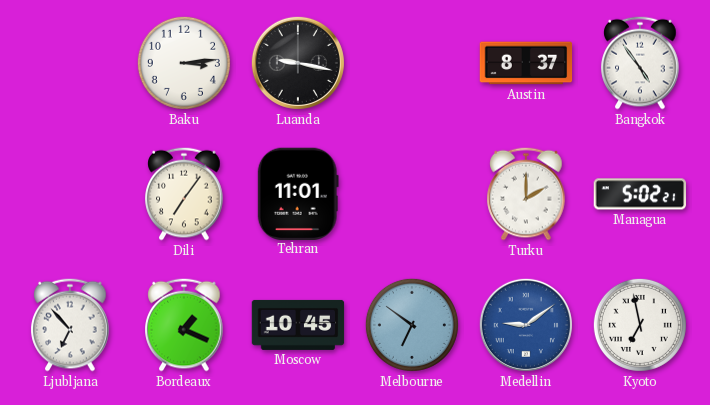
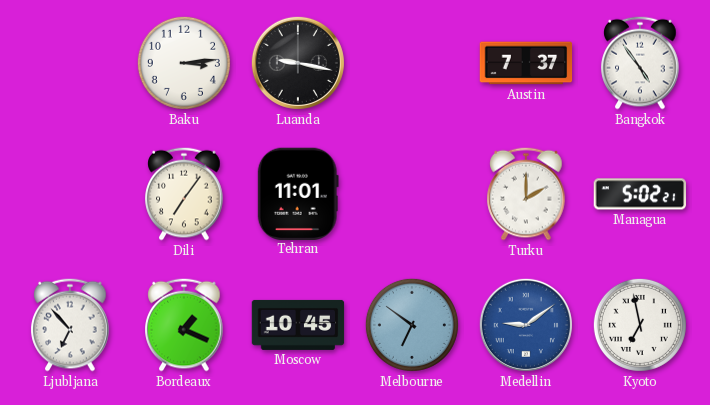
Austin: 8:37 -> 7:37 (526, 63)
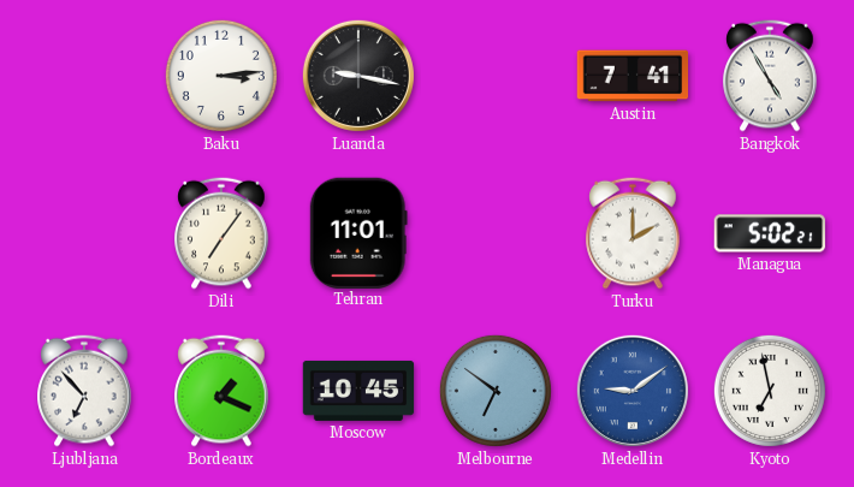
Austin: 7:37 -> 7:41 (633, 76)
Bangkok: 4:54 -> 4:55 (770, 76)
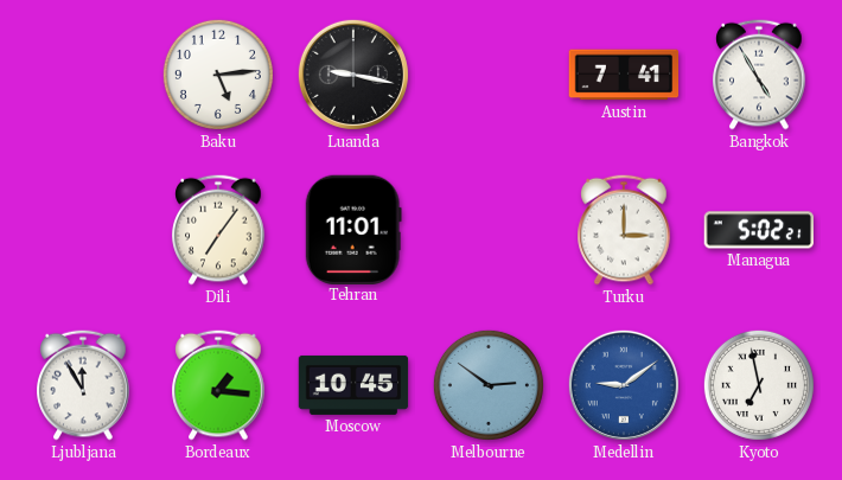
Baku: 3:14 -> 5:14 (218, 75)
Turku: 2:00 -> 3:00 (624, 230)
Ljubljana: 6:53 -> 11:55 (83, 385)
Bordeaux: 1:19 -> 1:16 (218, 385)
Melbourne: 6:51 -> 2:51 (489, 385)
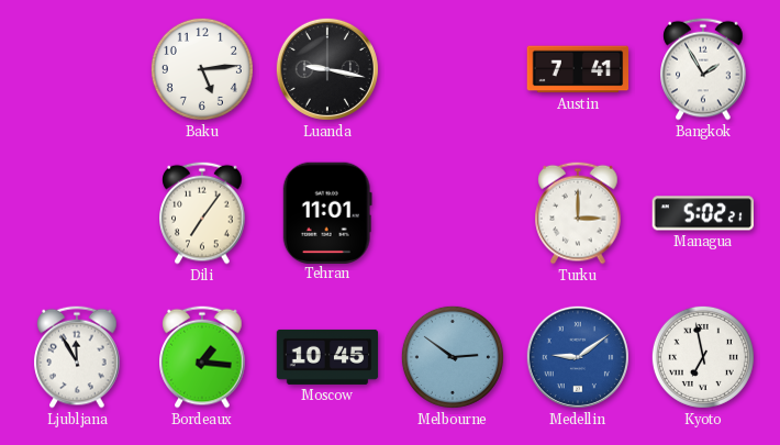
Bangkok: 4:55 -> 1:55 (703, 69)
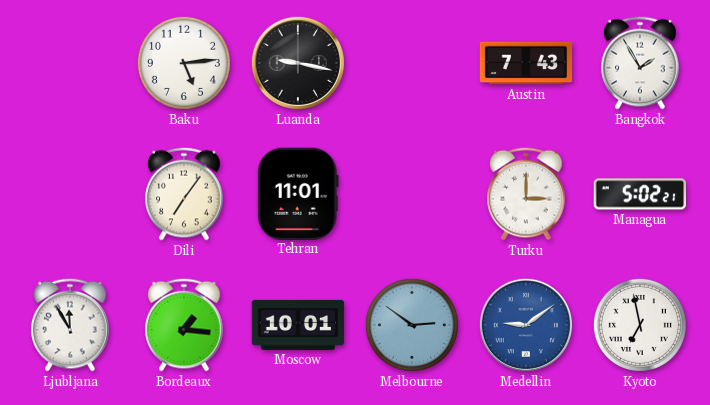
Austin: 7:41 -> 7:43 (526, 63)
Moscow: 10:45 -> 10:01 (298, 325)
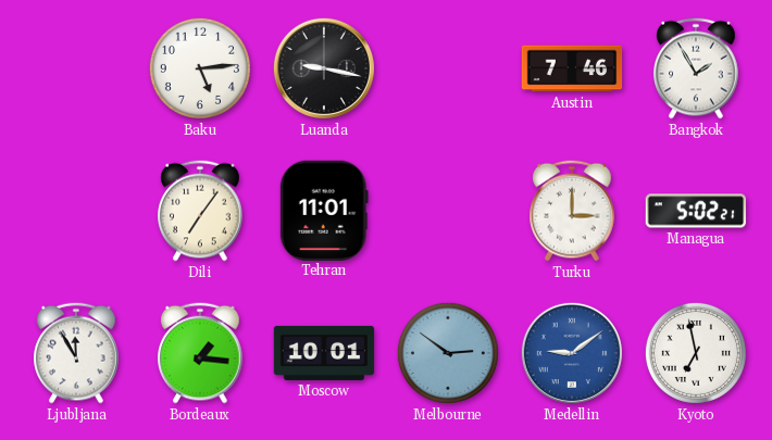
Austin: 7:43 -> 7:46 (572, 68)
